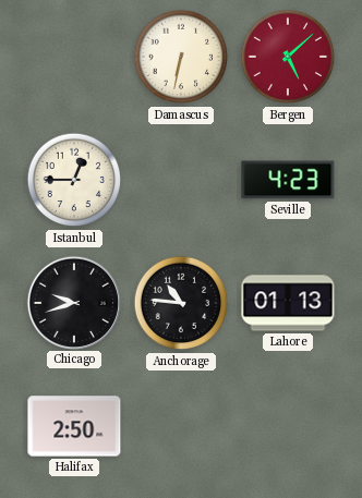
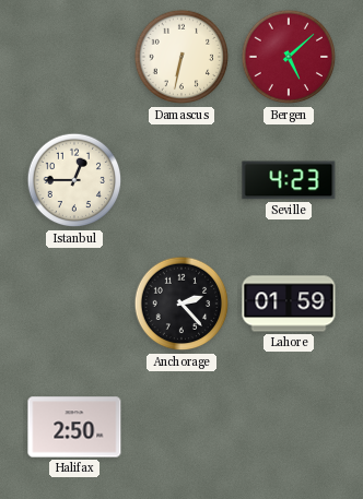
Chicago: 9:42 -> none (73, 302)
Anchorage: 10:46 -> 2:23 (181, 304)
Lahore: 01:13 -> 01:59 (289, 304)
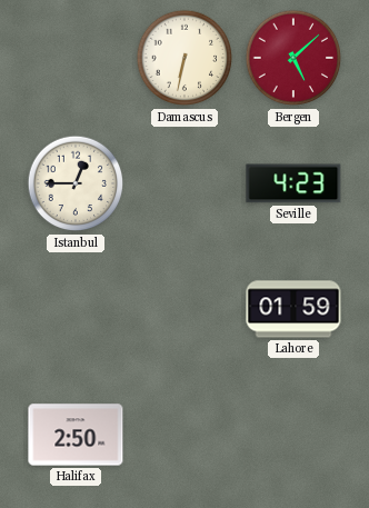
Anchorage: 2:23 -> none (181, 304)
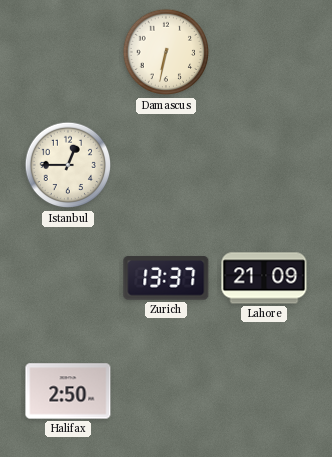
Bergen: 5:08 -> none (293, 58)
Seville: 4:23 -> none (293, 183)
Zurich: none -> 13:37 (166, 278)
Lahore: 01:59 -> 21:09 (264, 278)
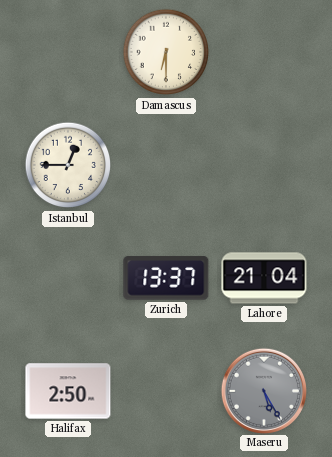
Damascus: 6:32 -> 6:30 (166, 52)
Lahore: 21:09 -> 21:04 (264, 278)
Maseru: none -> 5:25 (263, 390)
